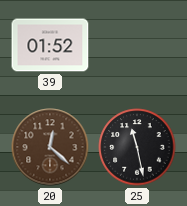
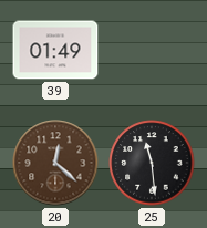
39: 01:52 -> 01:49 (55, 50)
25: 11:28 -> 11:29 (152, 163)
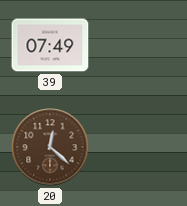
39: 01:49 -> 07:49 (50, 45)
25: 11:29 -> none (152, 163)
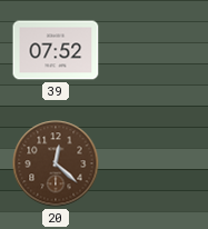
39: 07:49 -> 07:52 (56, 50)
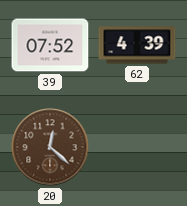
62: none -> 4:39 (137, 45)
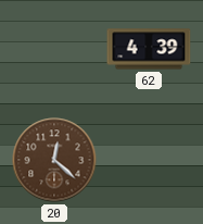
39: 07:52 -> none (50, 45)
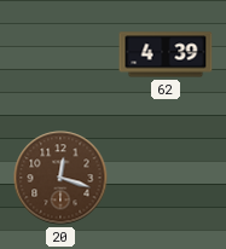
20: 12:22 -> 12:18 (60, 178)
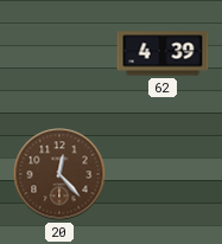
20: 12:18 -> 12:23 (59, 174)
